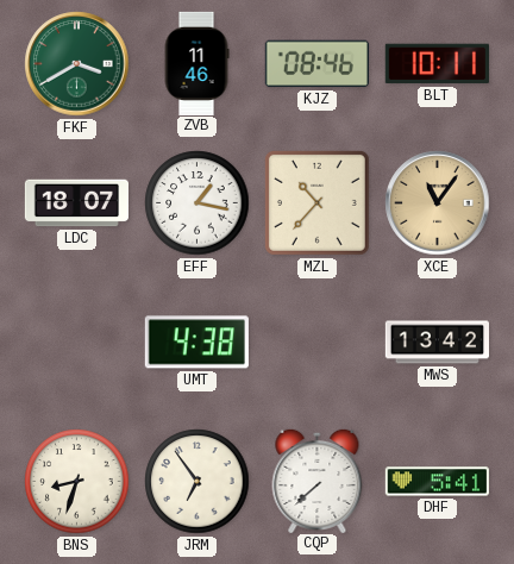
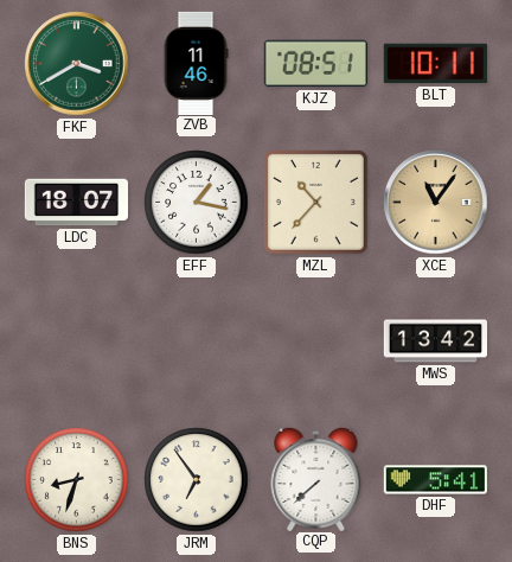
KJZ: 08:46 -> 08:51 (315, 64)
UMT: 4:38 -> none (196, 343)
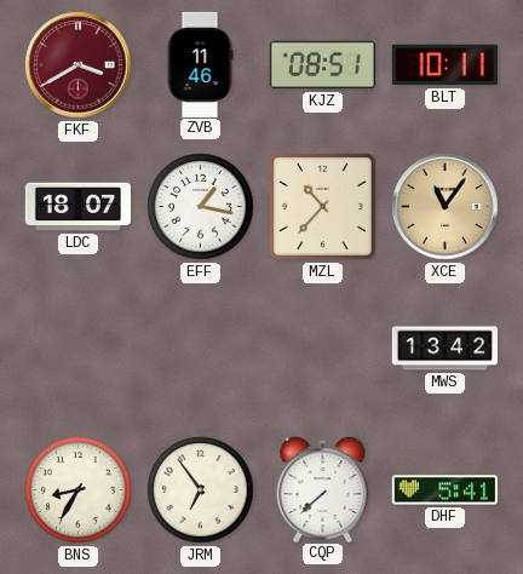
FKF dial: green -> burgundy (79, 65)
BNS: 8:33 -> 8:35 (79, 490)
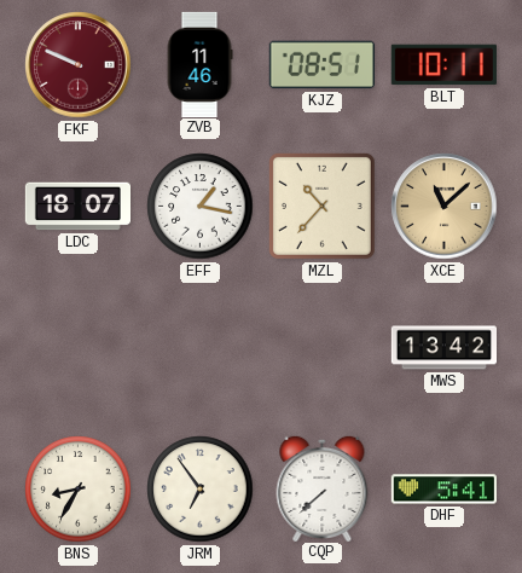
FKF: 3:40 -> 9:49 (79, 65)
XCE: 11:06 -> 11:08 (445, 207)
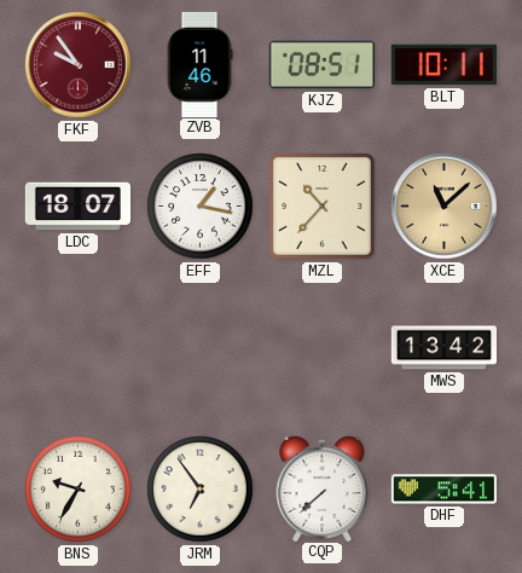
FKF: 9:49 -> 9:54 (79, 65)
BNS: 8:35 -> 9:35 (79, 490)
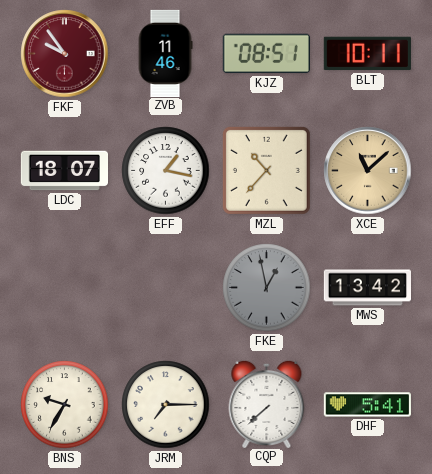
FKE: none -> 12:58 (267, 288)
JRM: 6:54 -> 7:15 (166, 405)
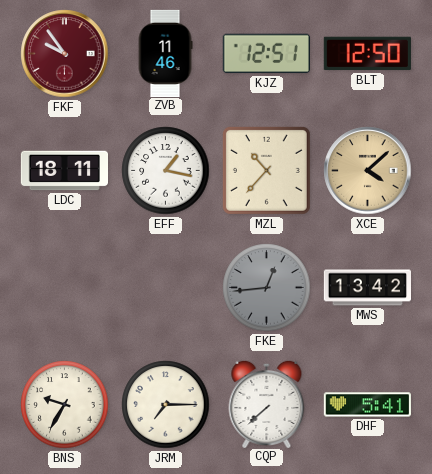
KJZ: 08:51 -> 12:51 (266, 54)
BLT: 10:11 -> 12:50 (367, 54)
LDC: 18:07 -> 18:11 (64, 171)
XCE: 11:08 -> 4:08 (368, 171)
FKE: 12:58 -> 12:44 (267, 288)
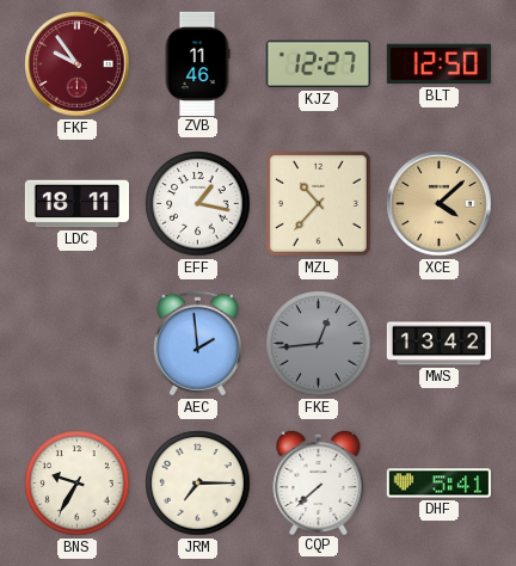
KJZ: 12:51 -> 12:27 (318, 64)
AEC: none -> 1:59 (197, 344)
